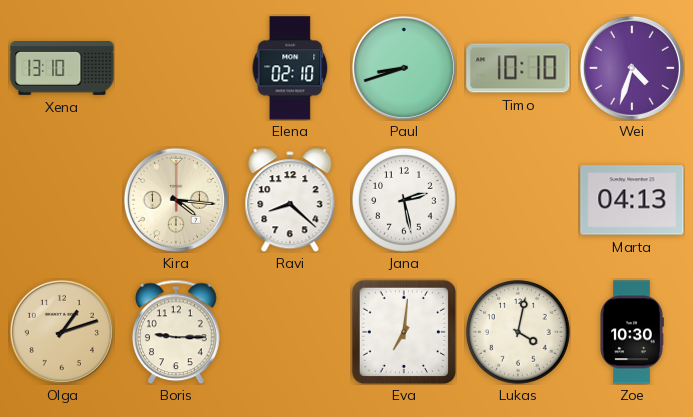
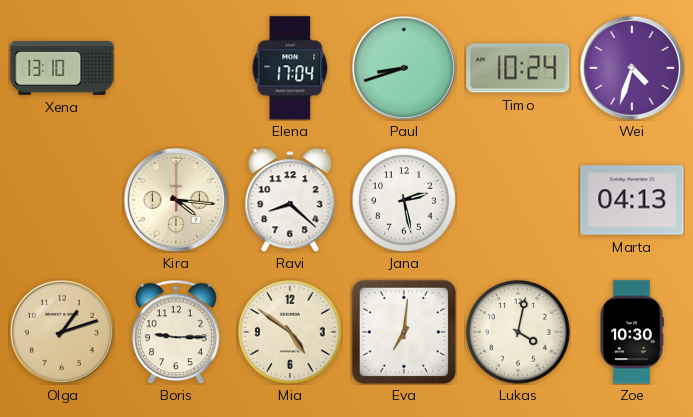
Elena: 02:10 -> 17:04 (290, 68)
Timo: 10:10 -> 10:24 (518, 68)
Mia: none -> 4:51 (290, 332)
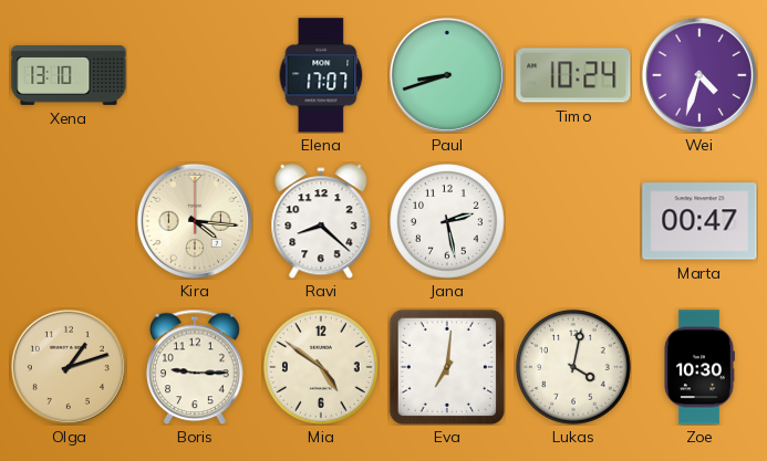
Elena: 17:04 -> 17:07 (321, 75)
Marta: 04:13 -> 00:47 (699, 221)
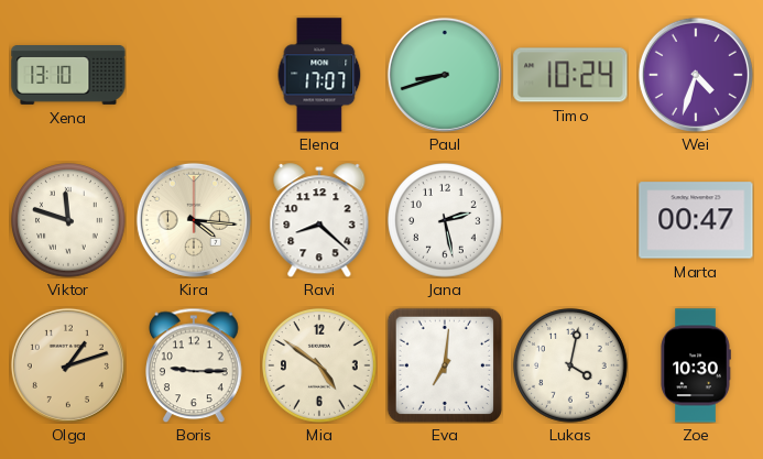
Viktor: none -> 11:48 (68, 220)
